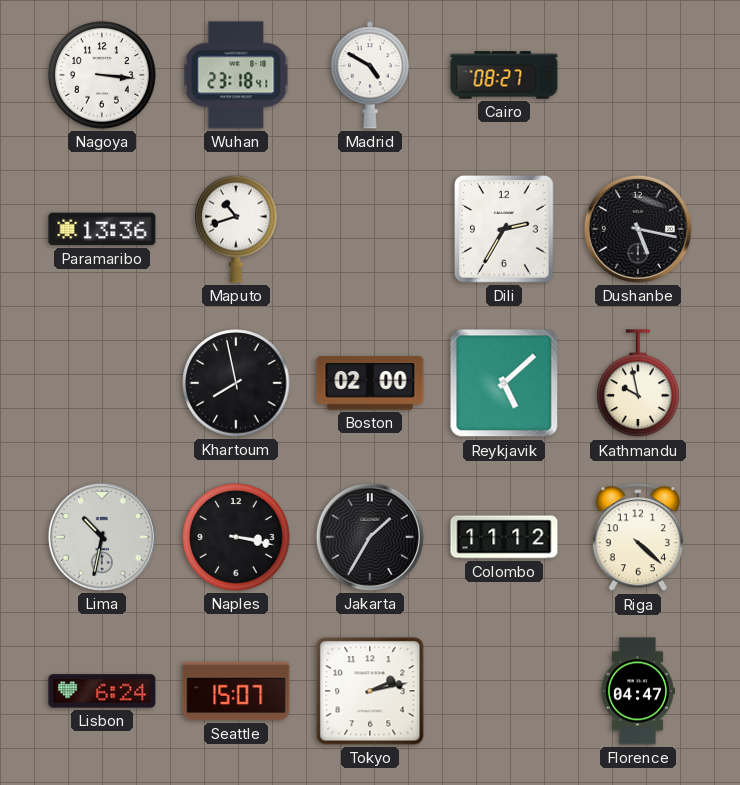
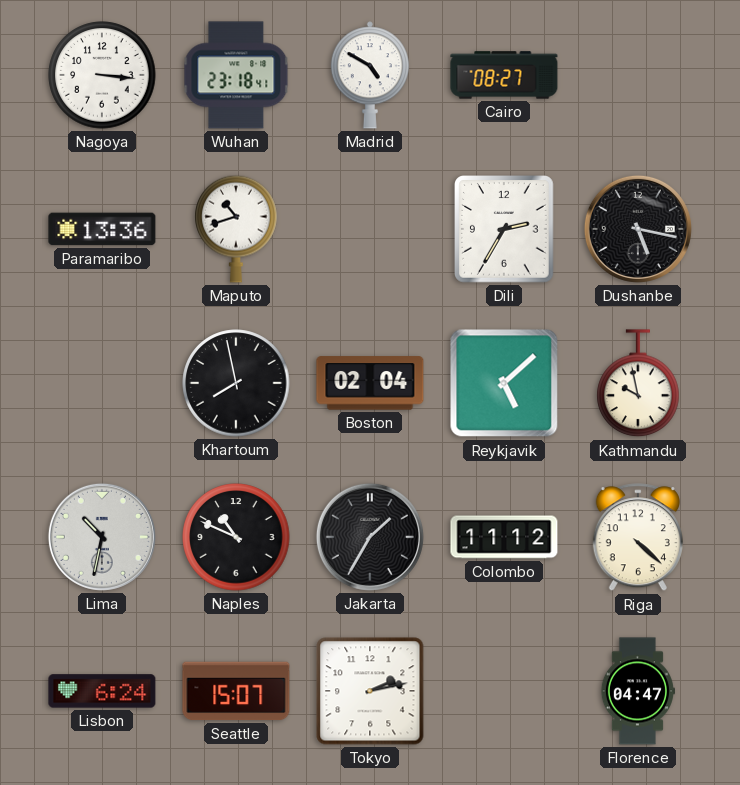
Boston: 02:00 -> 02:04 (370, 383)
Naples: 3:17 -> 10:49 (236, 537)
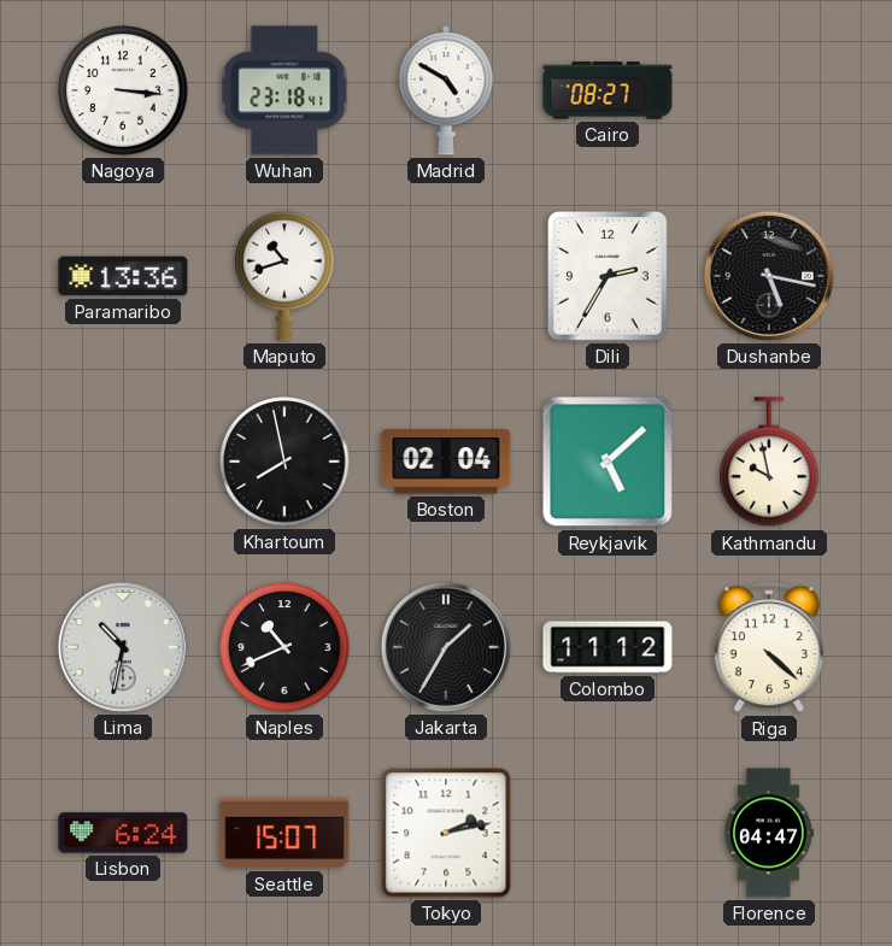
Naples: 10:49 -> 10:41 (284, 647)
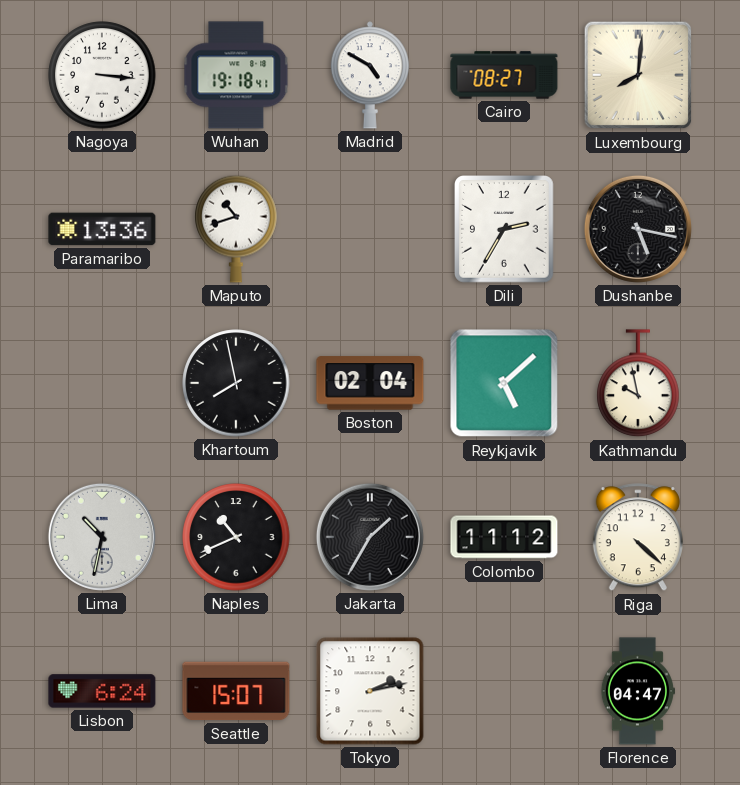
Wuhan: 23:18 -> 19:18 (236, 75)
Luxembourg: none -> 8:01 (638, 75)
